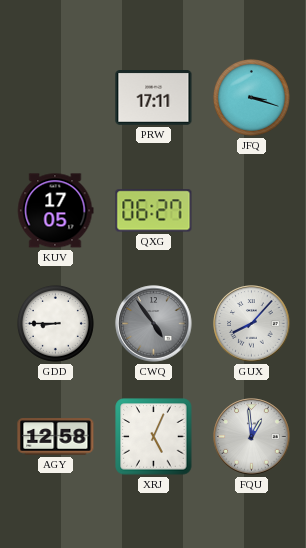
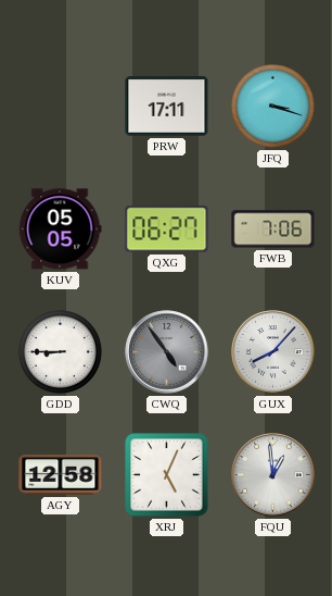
KUV: 17:05 -> 05:05 (60, 229)
FWB: none -> 7:06 (273, 229)
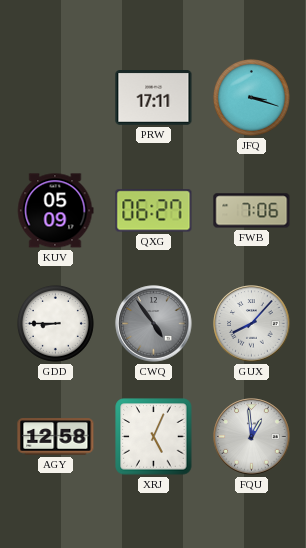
KUV: 05:05 -> 05:09 (55, 211)
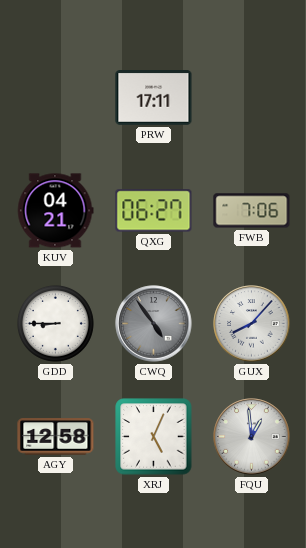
JFQ: 3:18 -> none (251, 97)
KUV: 05:09 -> 04:21 (55, 211)
